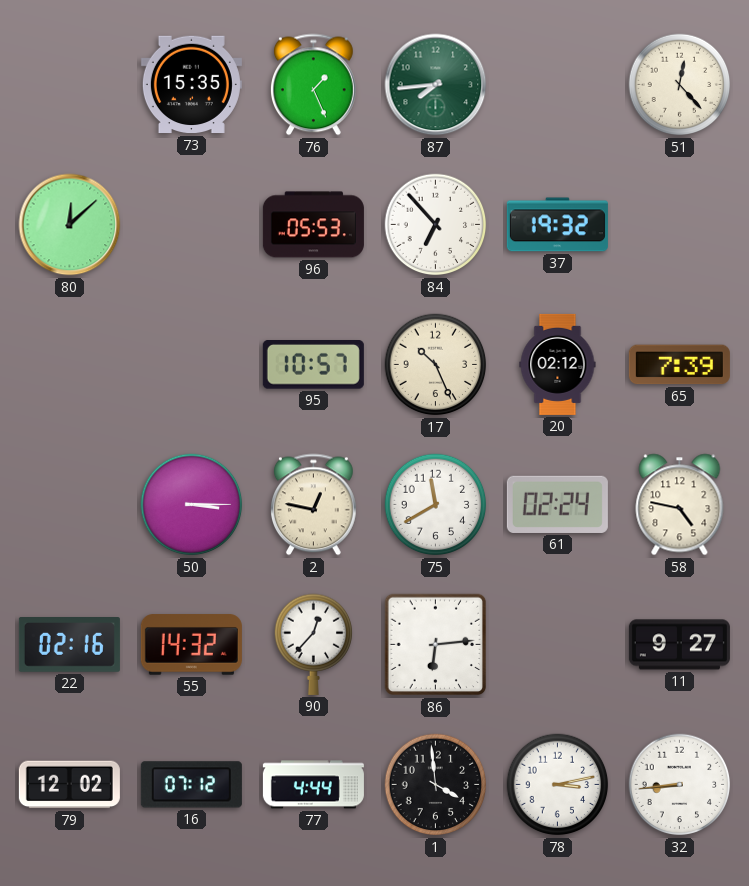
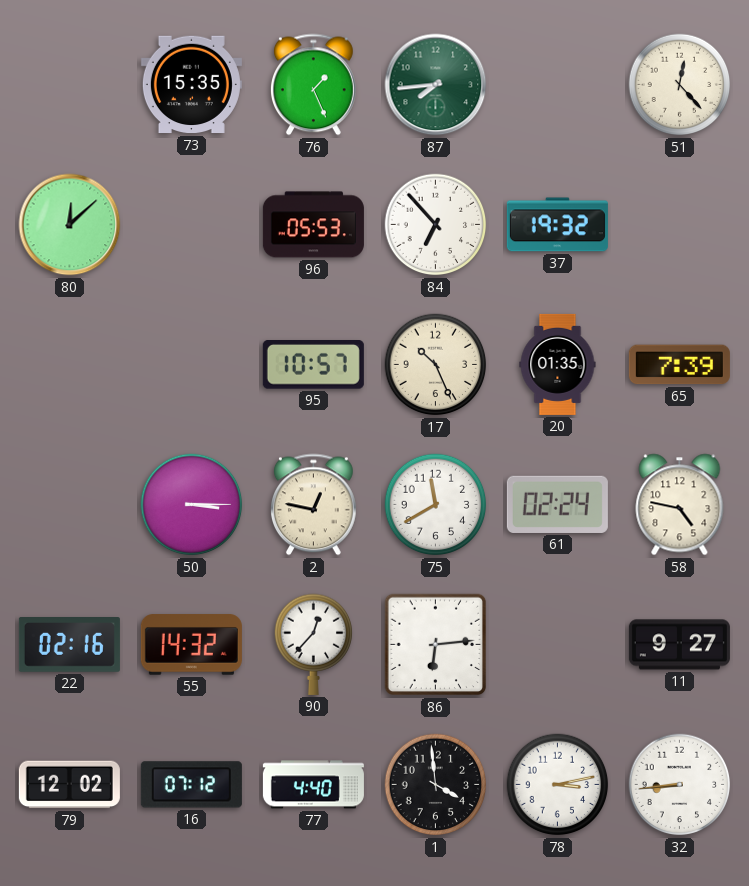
20: 02:12 -> 01:35 (558, 364)
77: 4:44 -> 4:40 (313, 785)
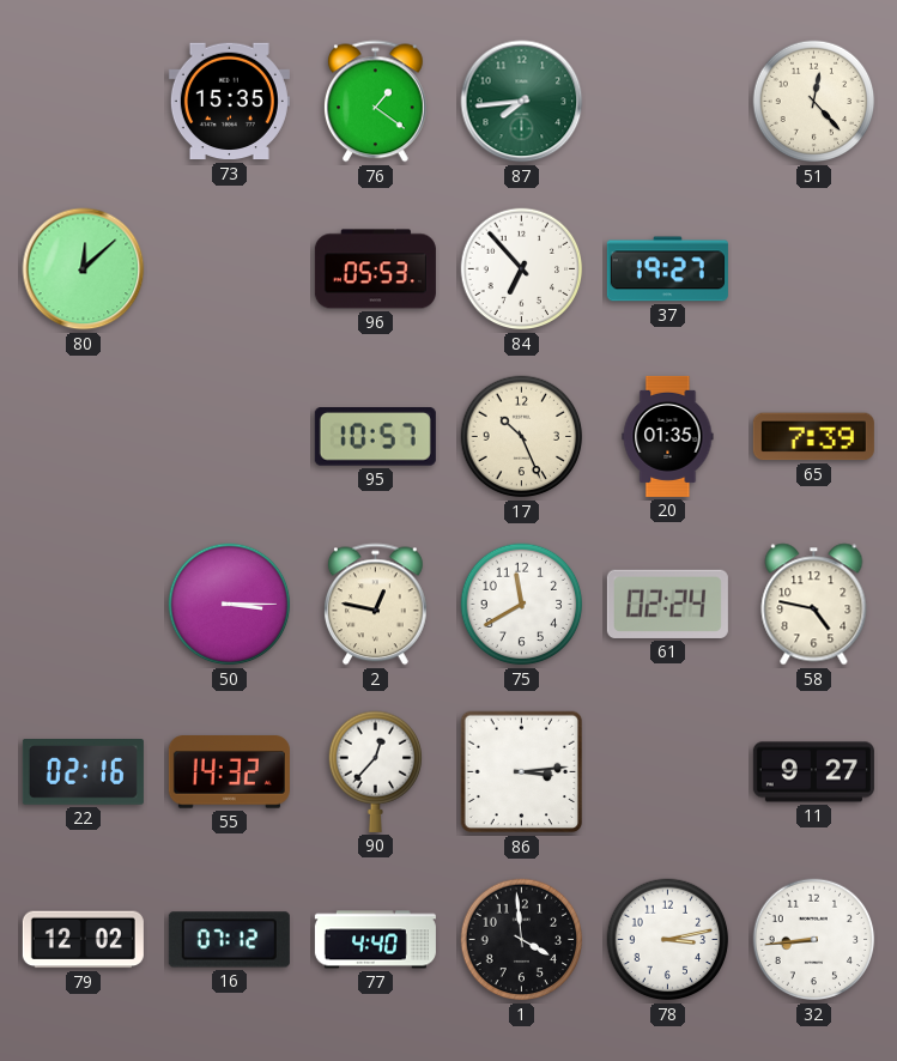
76: 1:26 -> 1:21 (376, 102)
37: 19:32 -> 19:27 (667, 269)
86: 6:14 -> 3:14 (522, 772)
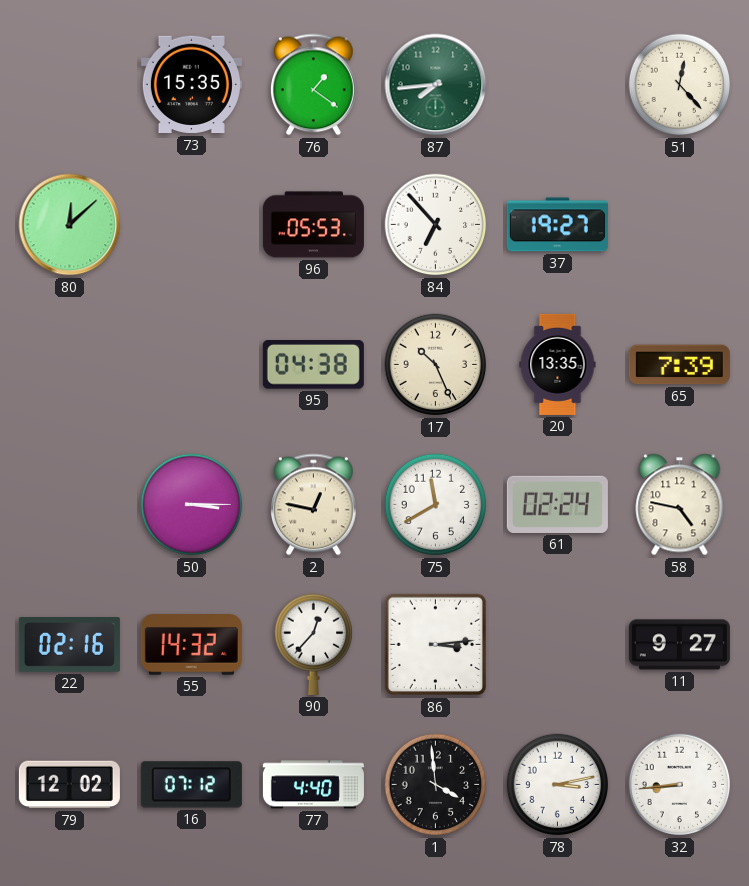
95: 10:57 -> 04:38 (313, 365)
20: 01:35 -> 13:35 (558, 364)
